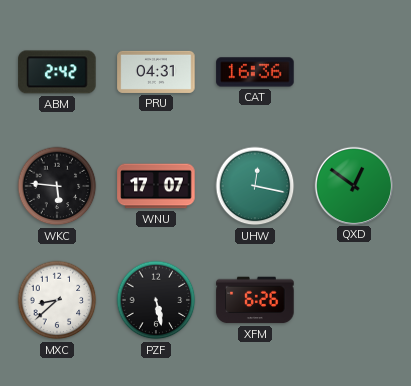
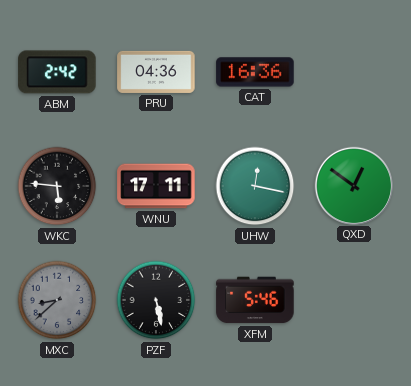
PRU: 04:31 -> 04:36 (156, 72)
WNU: 17:07 -> 17:11 (156, 186)
MXC dial: white -> grey (57, 300)
XFM: 6:26 -> 5:46 (255, 300)
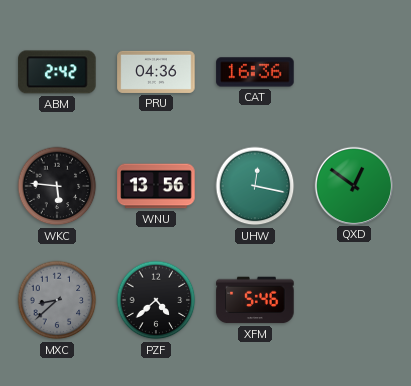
WNU: 17:11 -> 13:56 (156, 186)
PZF: 5:28 -> 4:38 (156, 300)
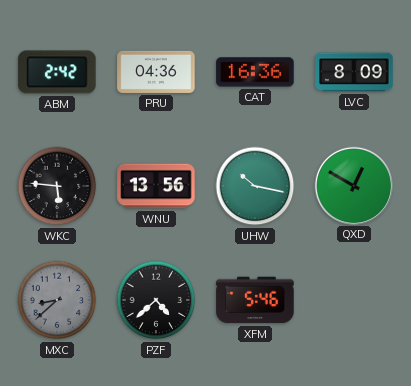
LVC: none -> 8:09 (354, 72)
UHW: 12:17 -> 10:17 (255, 186)
QXD: 12:51 -> 12:50 (353, 185)
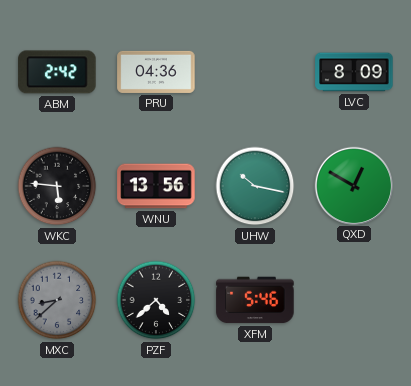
CAT: 16:36 -> none (255, 72)
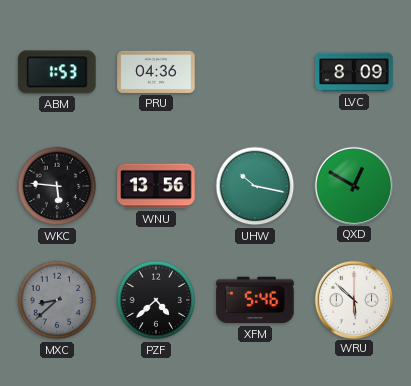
ABM: 2:42 -> 1:53 (57, 72)
WRU: none -> 5:52 (353, 299)
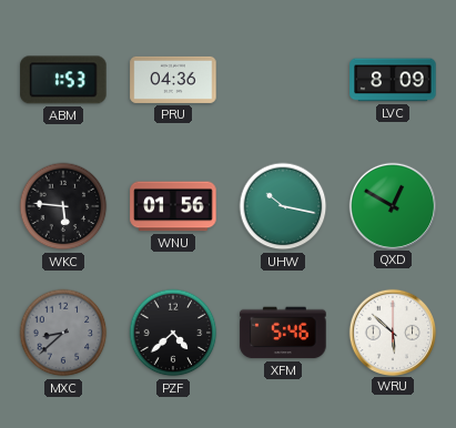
WNU: 13:56 -> 01:56 (173, 206)
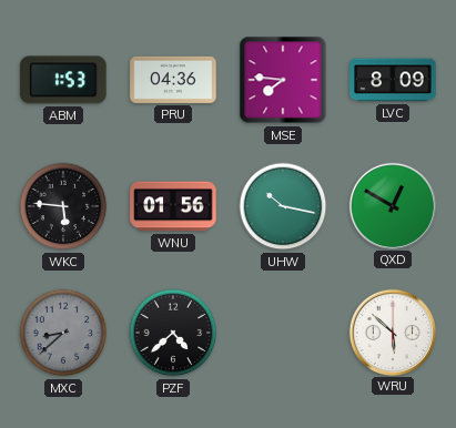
MSE: none -> 7:46 (283, 80)
XFM: 5:46 -> none (283, 333)
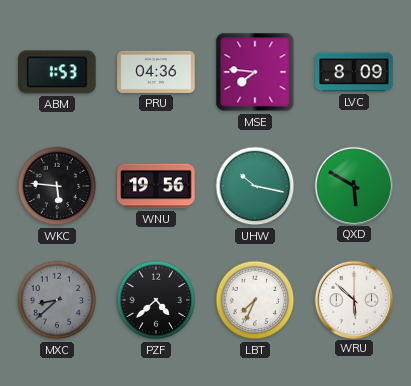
WNU: 01:56 -> 19:56 (156, 186)
QXD: 12:50 -> 5:50 (353, 185)
LBT: none -> 7:34 (255, 300)
